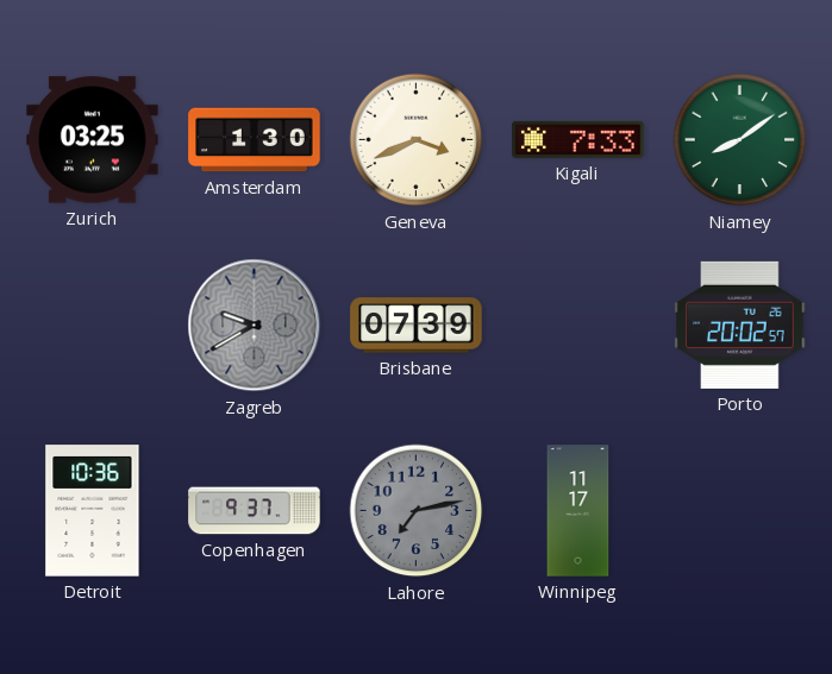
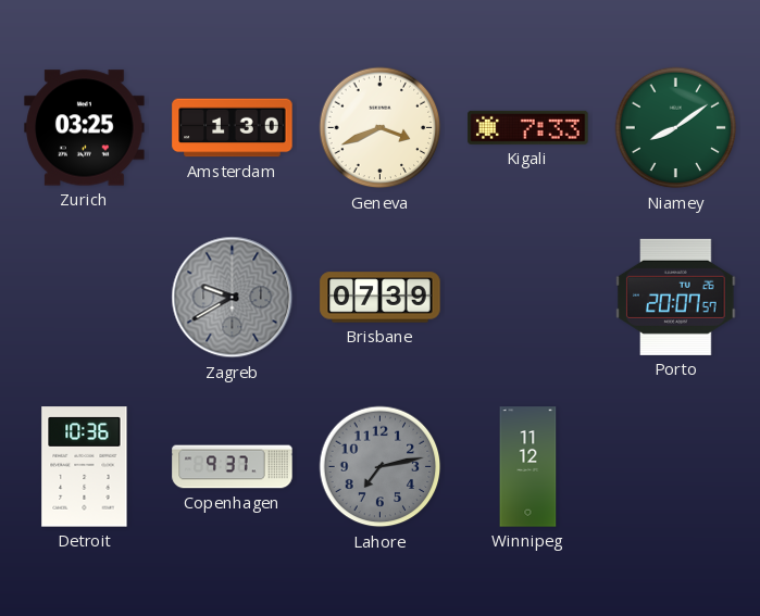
Porto: 20:02 -> 20:07 (676, 297)
Winnipeg: 11:17 -> 11:12 (528, 467)
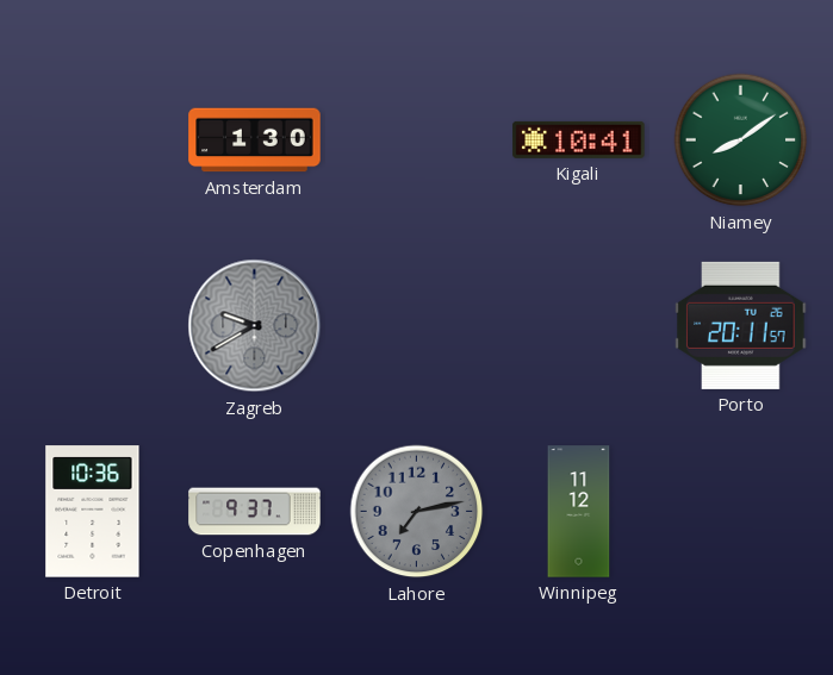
Zurich: 03:25 -> none (85, 128)
Geneva: 3:41 -> none (381, 128)
Kigali: 7:33 -> 10:41 (579, 139)
Brisbane: 07:39 -> none (381, 298)
Porto: 20:07 -> 20:11 (741, 325)
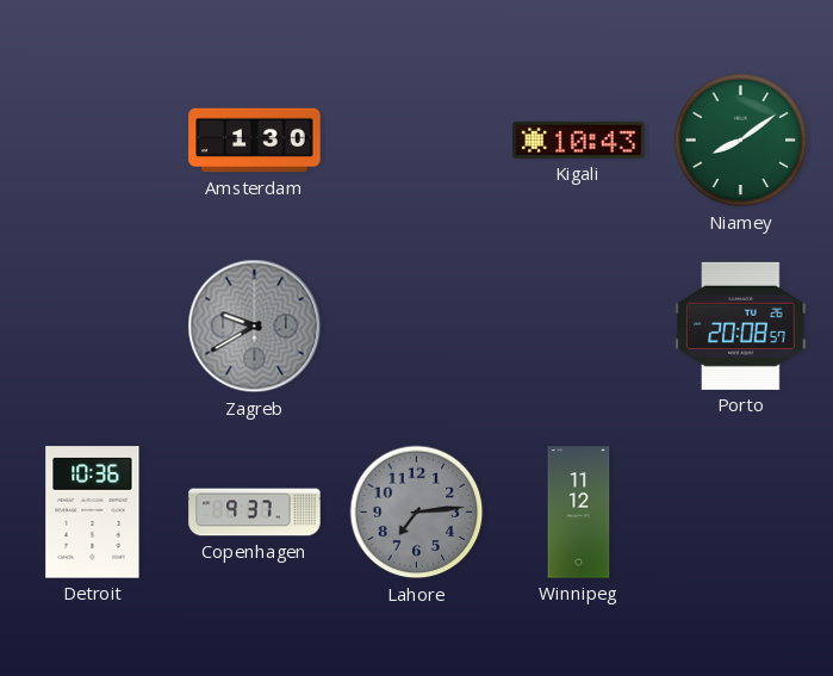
Kigali: 10:41 -> 10:43 (579, 139)
Porto: 20:11 -> 20:08 (741, 325)
Lahore: 7:13 -> 7:14 (417, 513)
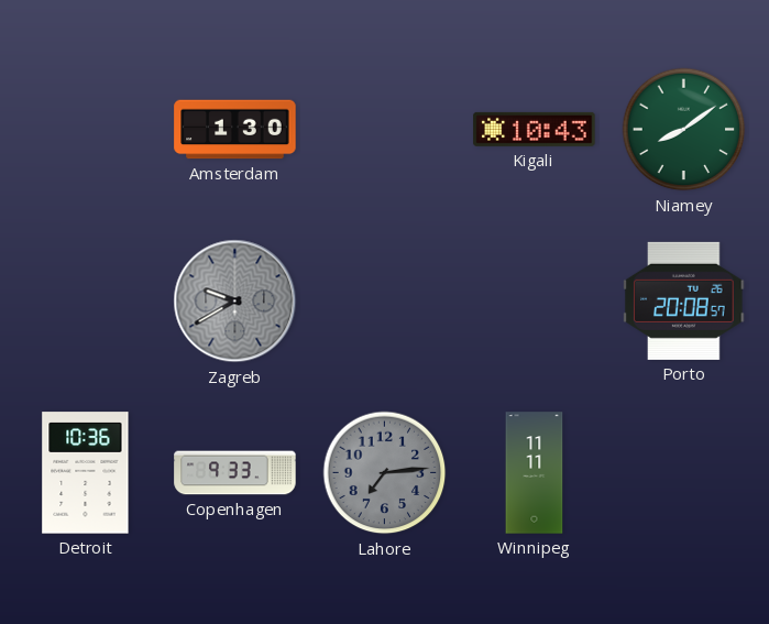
Copenhagen: 9:37 -> 9:33 (235, 473)
Winnipeg: 11:12 -> 11:11 (535, 473)
